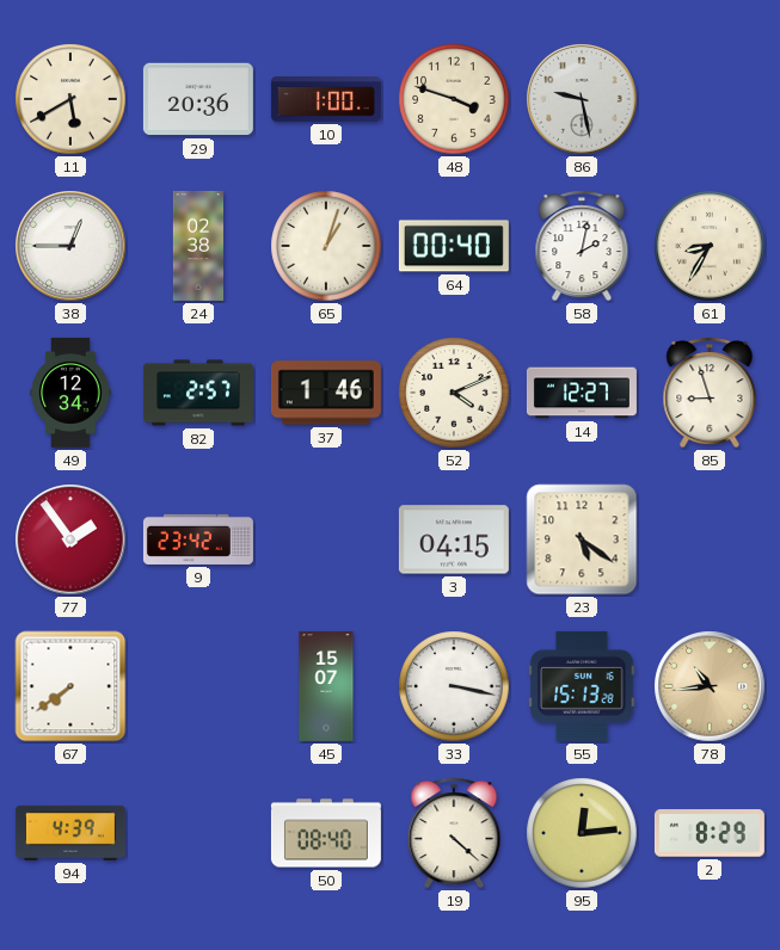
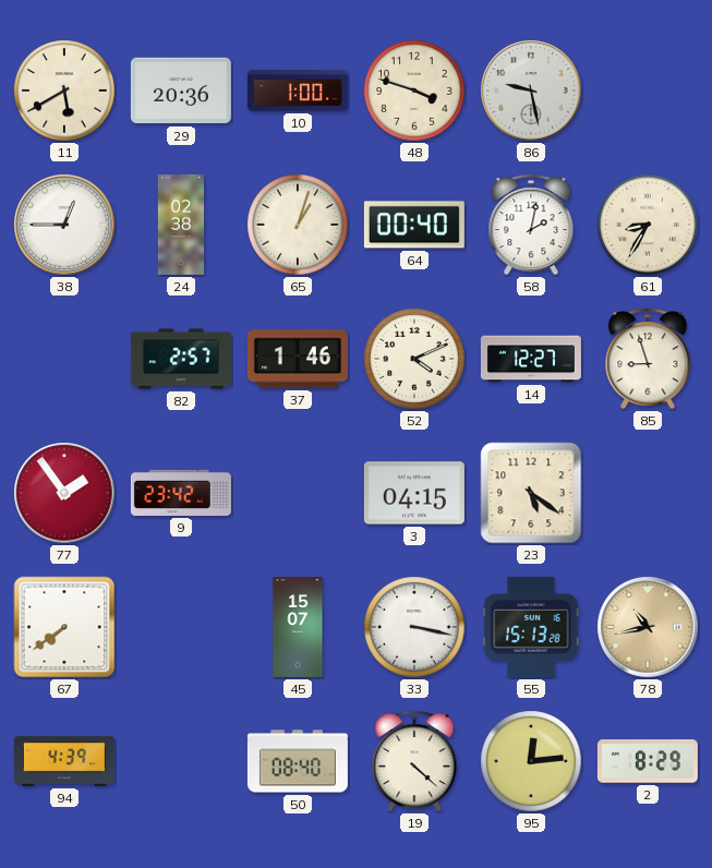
49: 12:34 -> none (70, 393)
78: 10:44 -> 10:43 (648, 627)
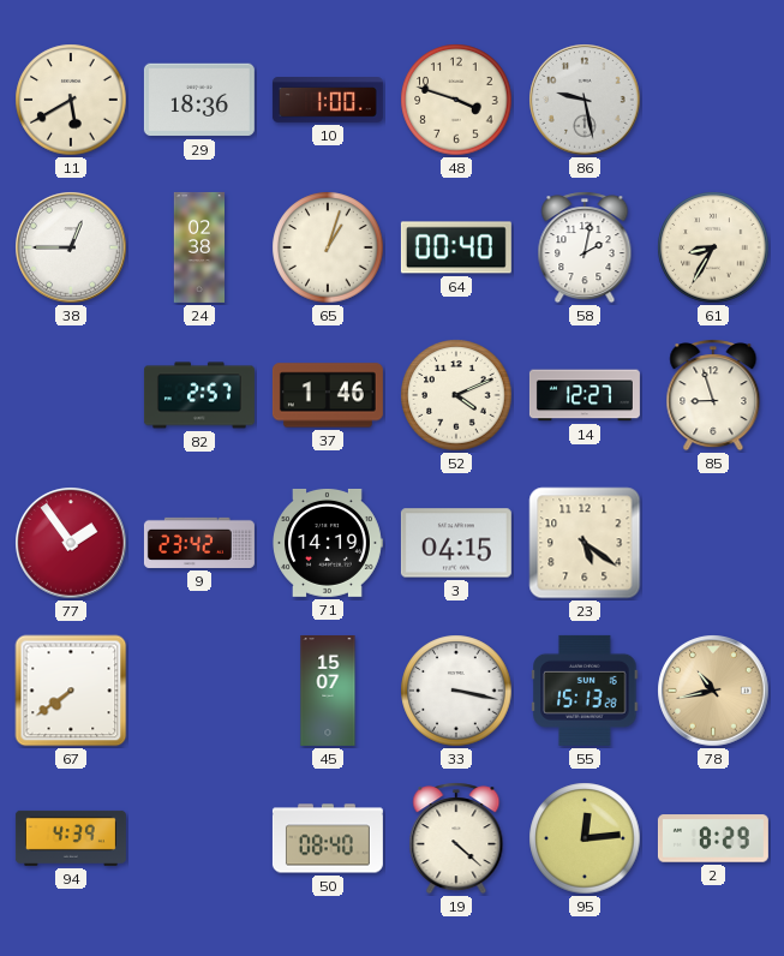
29: 20:36 -> 18:36 (199, 100)
71: none -> 14:19 (328, 543)
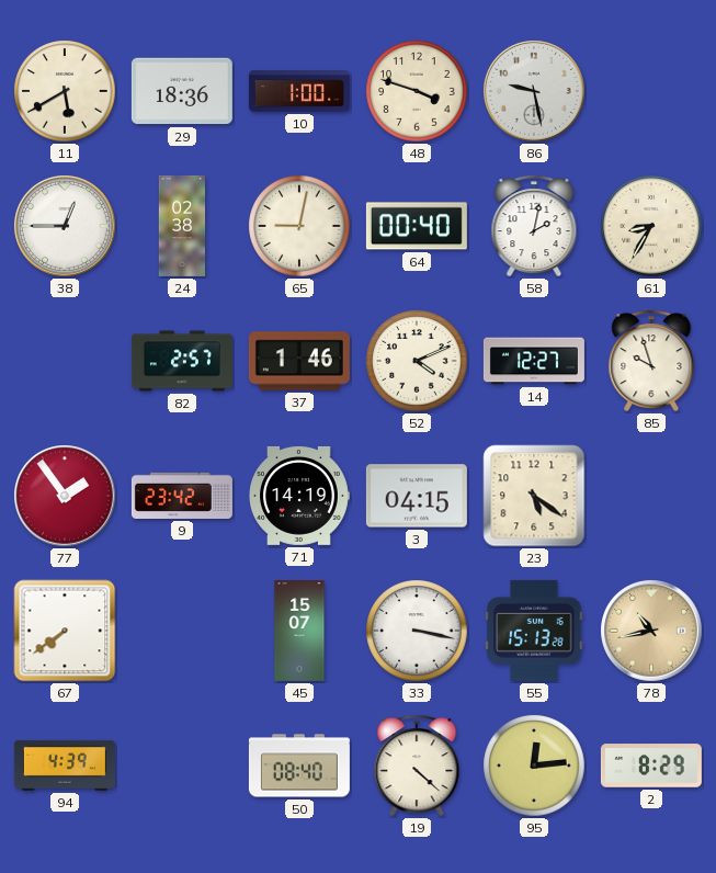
65: 1:03 -> 9:02 (299, 226)
85: 8:57 -> 9:57 (651, 361)
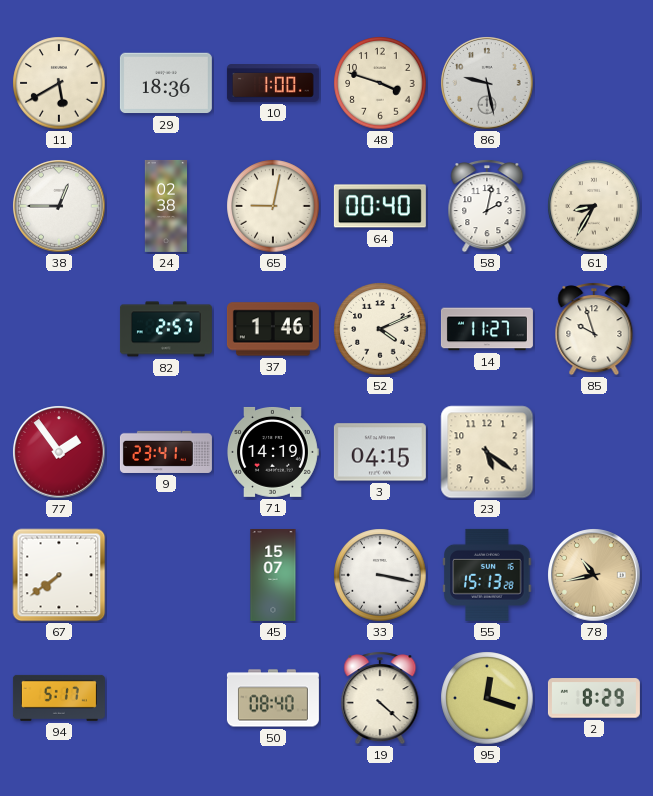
14: 12:27 -> 11:27 (487, 329)
9: 23:42 -> 23:41 (166, 452)
94: 4:39 -> 5:17 (59, 698)
95: 12:14 -> 12:18 (487, 698)
